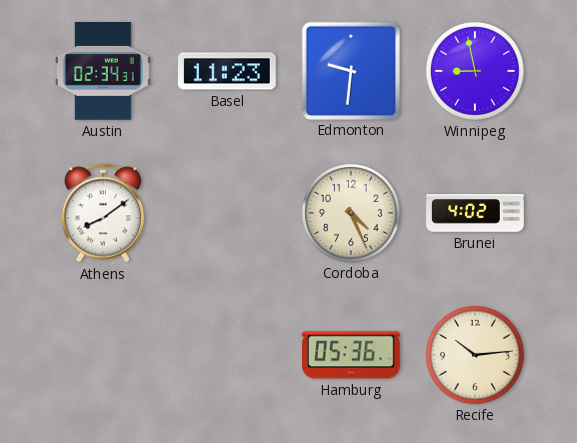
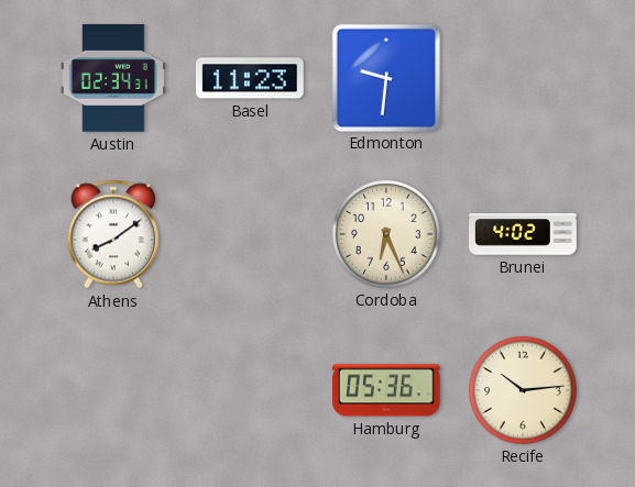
Winnipeg: 8:58 -> none (475, 71)
Cordoba: 4:26 -> 6:26 (386, 234)
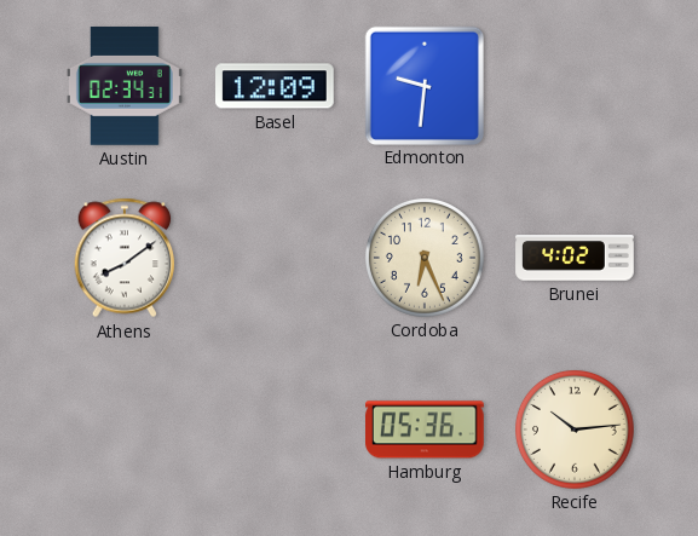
Basel: 11:23 -> 12:09 (276, 86)
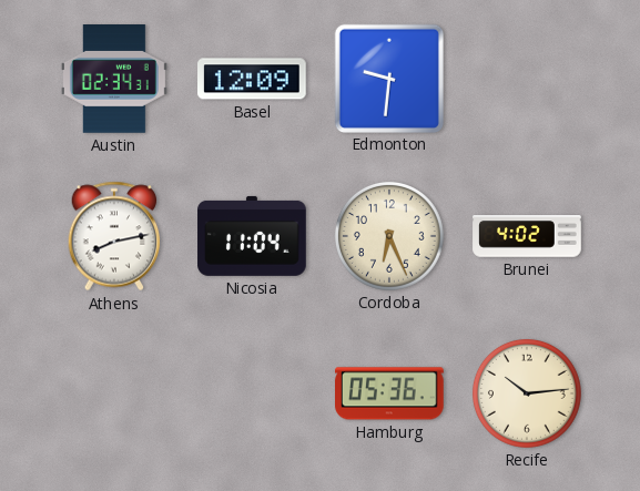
Athens: 8:09 -> 8:13 (114, 236)
Nicosia: none -> 11:04 (252, 236)
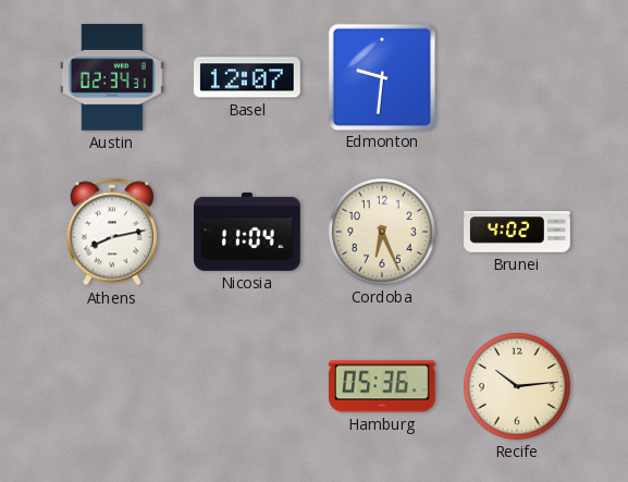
Basel: 12:09 -> 12:07 (248, 77)
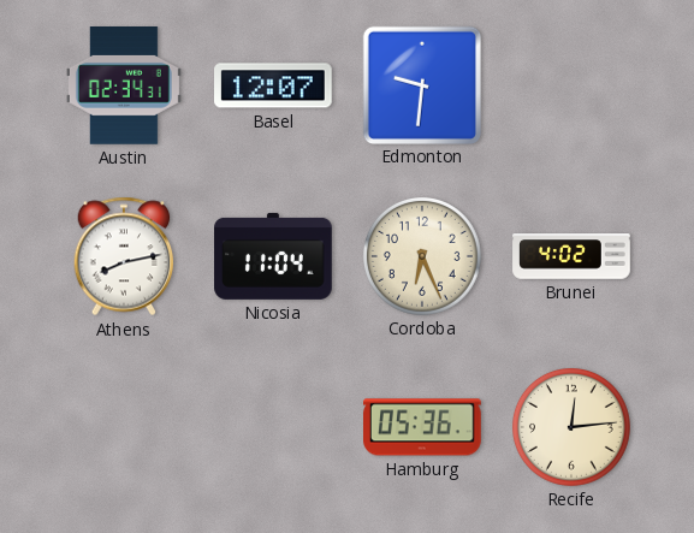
Recife: 10:14 -> 12:14 (571, 427)
